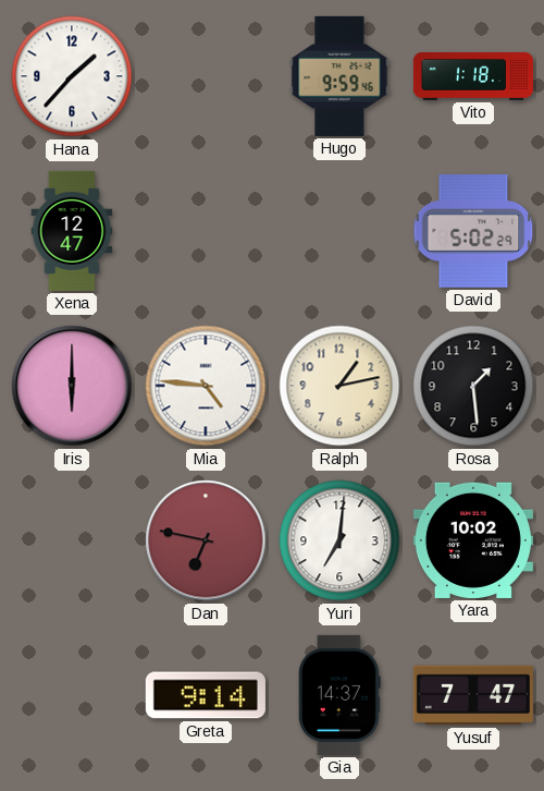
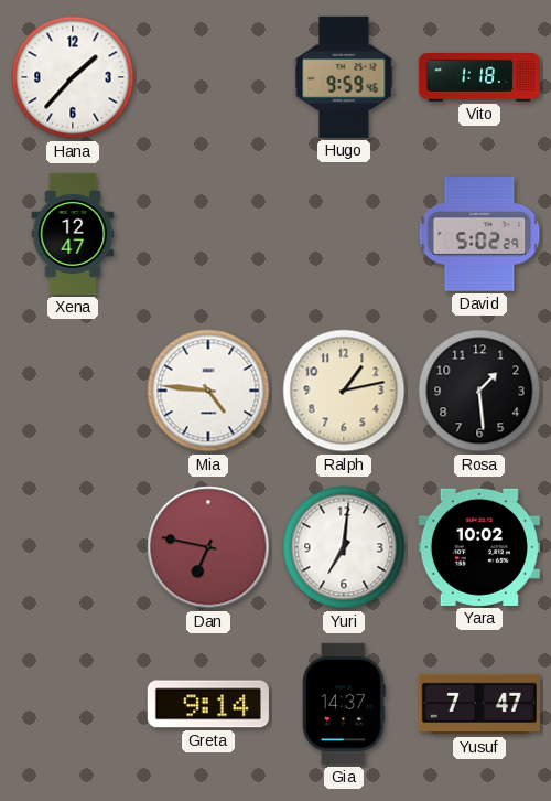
Iris: 6:00 -> none (72, 386)
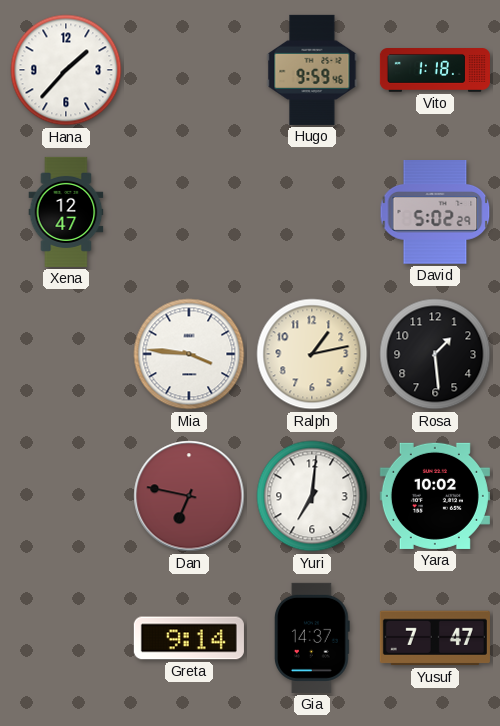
Mia: 4:46 -> 3:46 (189, 354)
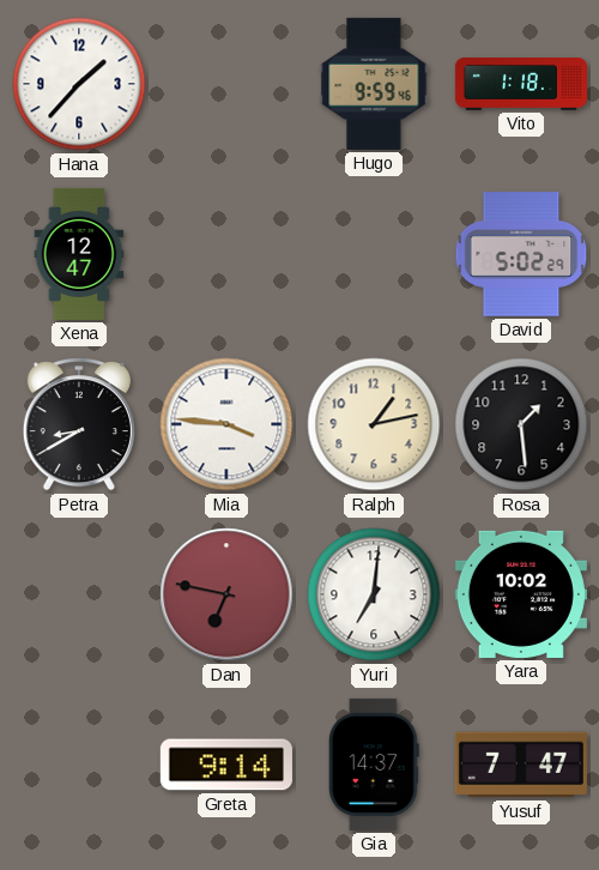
Petra: none -> 8:40 (79, 424)
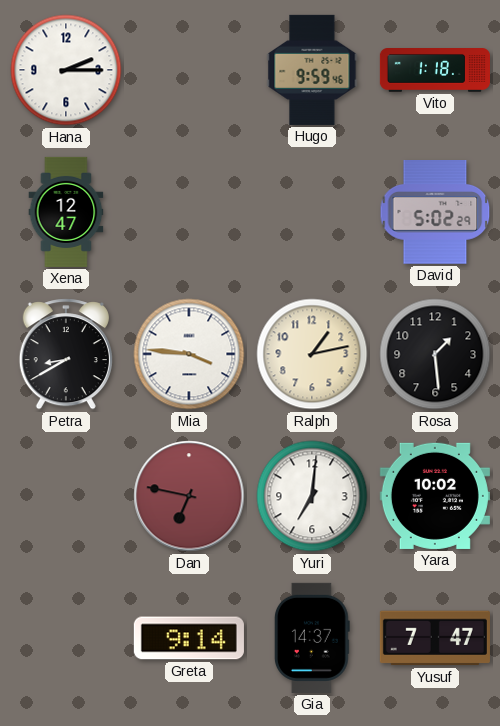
Hana: 1:37 -> 2:15 (66, 70)
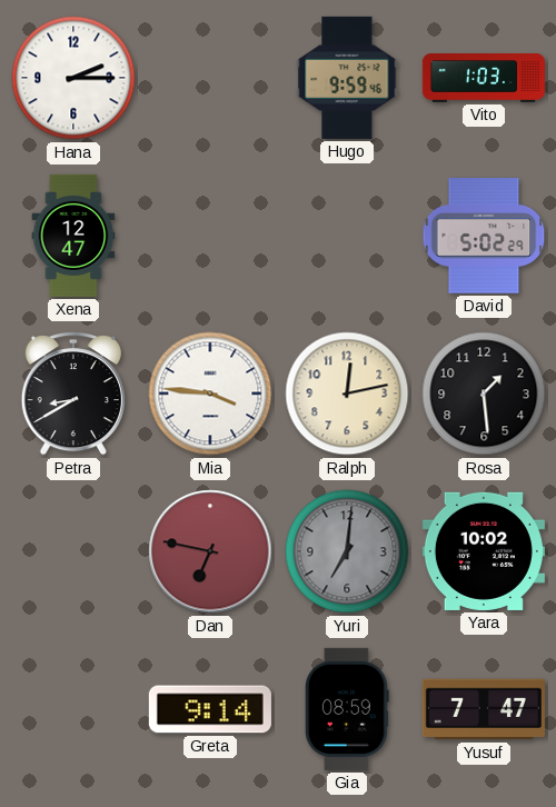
Vito: 1:18 -> 1:03 (484, 79)
Ralph: 1:13 -> 12:13 (347, 393)
Yuri dial: white -> grey (347, 551)
Gia: 14:37 -> 08:59 (347, 709)
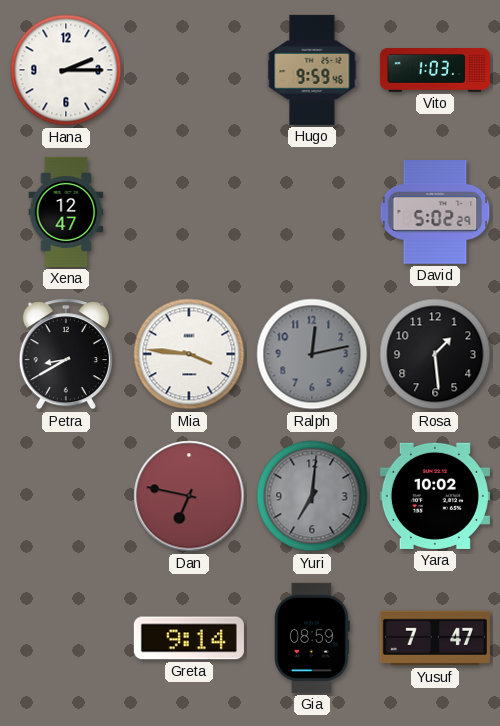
Ralph dial: cream -> grey (312, 354)
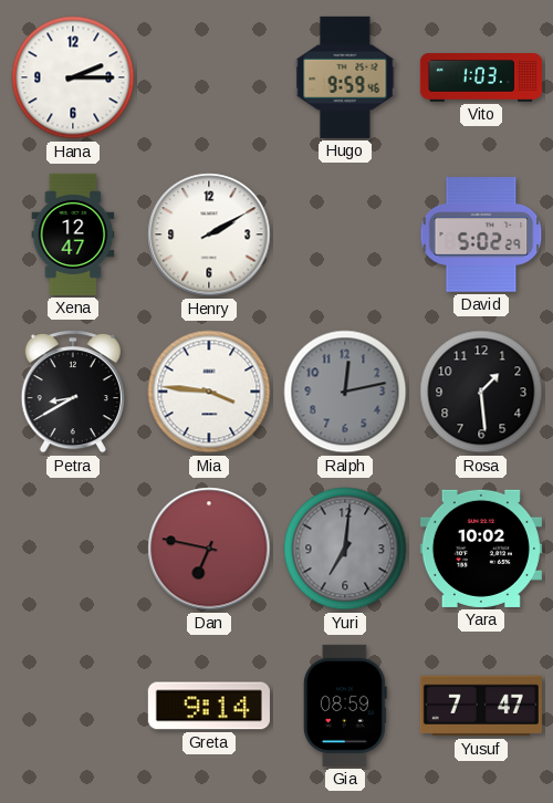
Henry: none -> 2:10 (209, 234)
